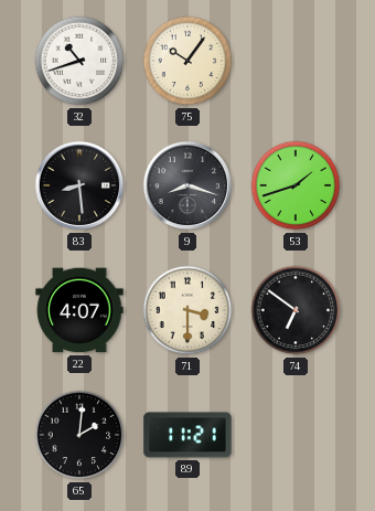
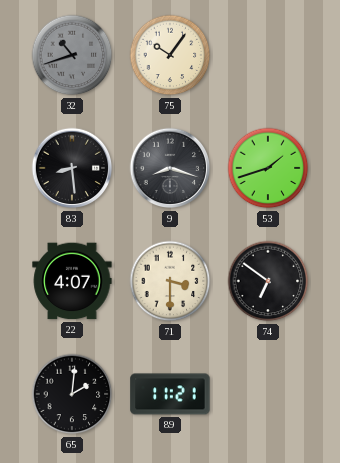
32 dial: white -> grey (72, 55)
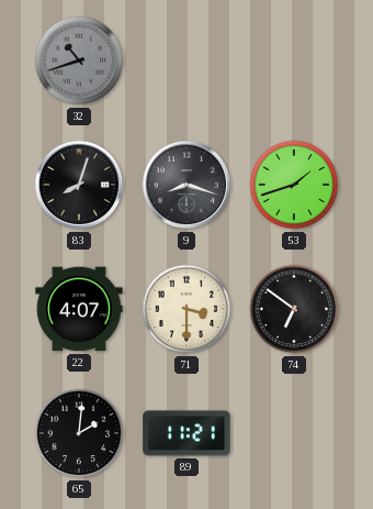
75: 10:06 -> none (170, 55)
83: 8:29 -> 8:03 (79, 185)
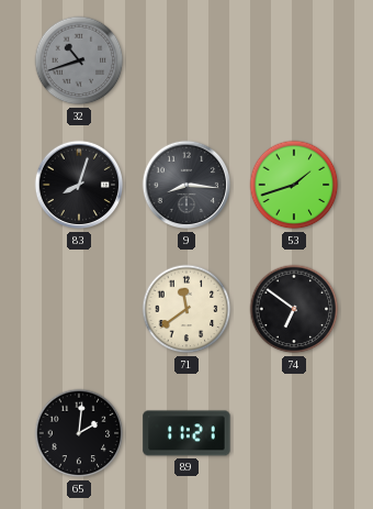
9: 8:18 -> 8:16 (187, 185)
22: 4:07 -> none (79, 309)
71: 3:30 -> 11:39 (187, 309)
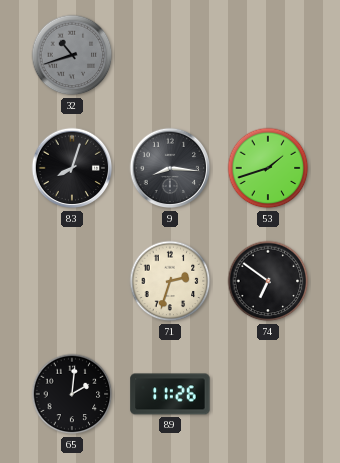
71: 11:39 -> 2:33 (170, 281)
89: 11:21 -> 11:26 (170, 394)
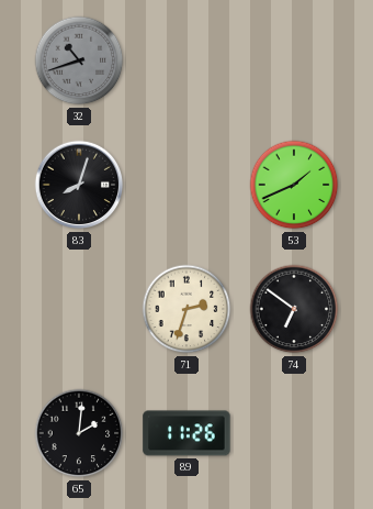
9: 8:16 -> none (170, 168)
53: 1:42 -> 1:41 (294, 185)
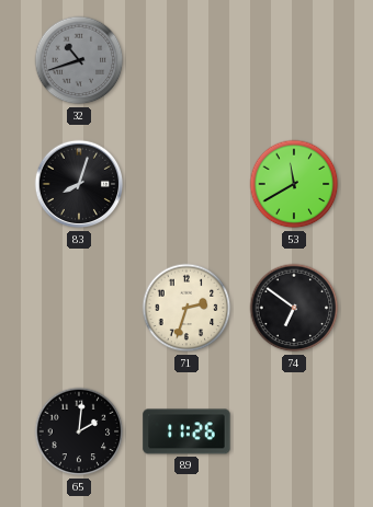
53: 1:41 -> 11:40 (294, 184)
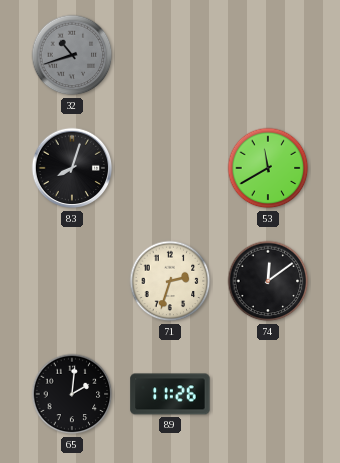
74: 6:51 -> 12:09 (268, 281)
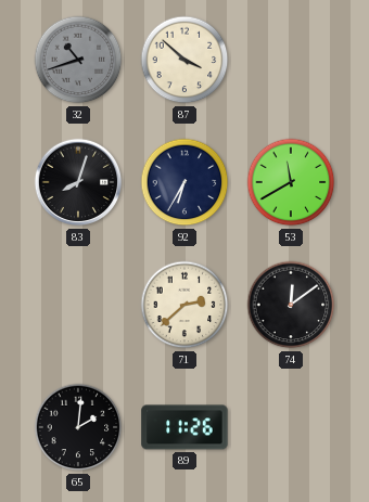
87: none -> 3:52 (184, 60)
92: none -> 6:35 (184, 182)
71: 2:33 -> 2:38 (184, 305)
